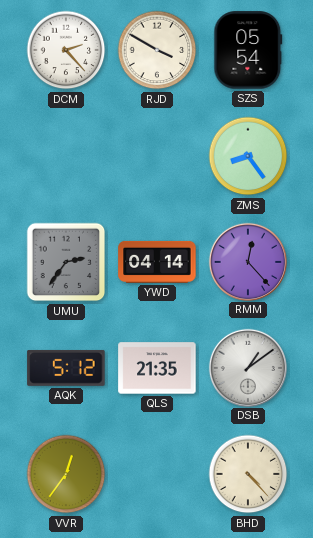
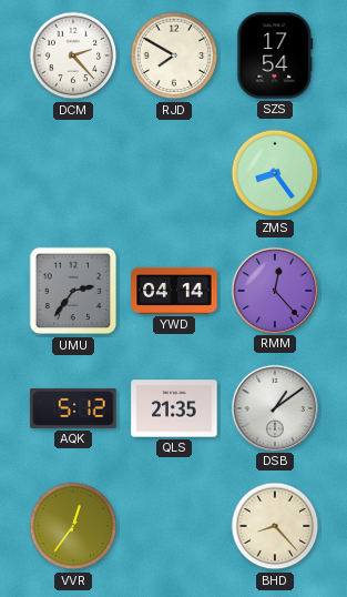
RJD: 3:50 -> 7:50 (174, 55)
SZS: 05:54 -> 17:54 (275, 55)
BHD: 4:23 -> 8:23 (275, 526)
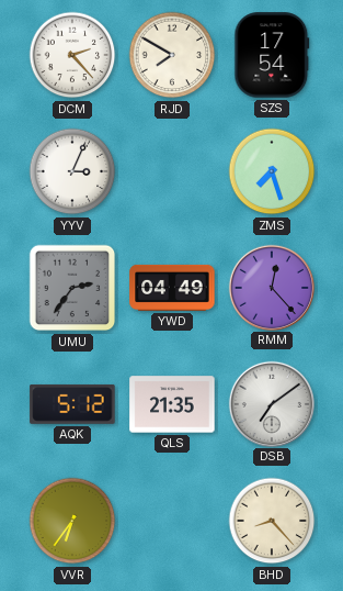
YYV: none -> 3:04 (72, 171)
ZMS: 8:24 -> 7:27 (272, 171)
YWD: 04:14 -> 04:49 (172, 288)
DSB: 1:09 -> 7:09 (271, 403)
VVR: 12:36 -> 6:36 (72, 521)
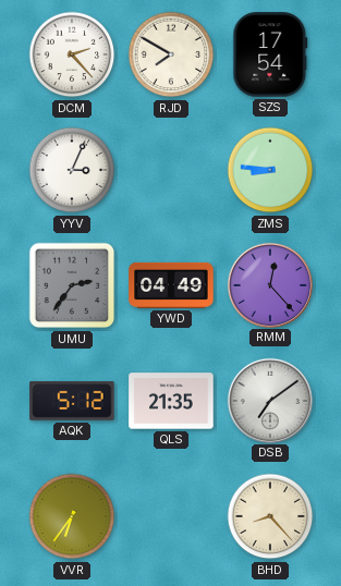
ZMS: 7:27 -> 8:46 (270, 170)
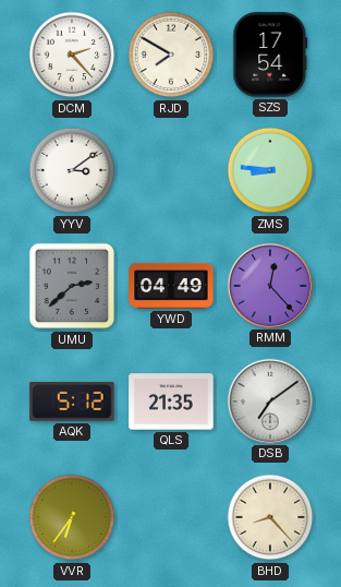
YYV: 3:04 -> 3:09 (72, 170)
UMU: 2:36 -> 2:38 (72, 286)
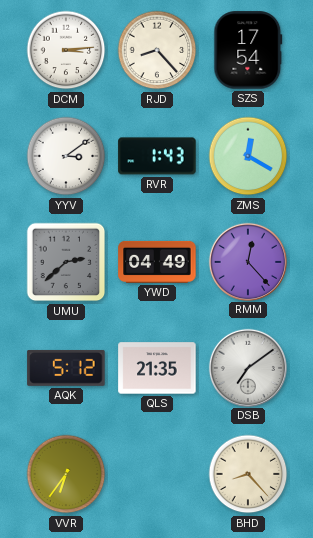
DCM: 2:23 -> 3:14 (66, 50)
RJD: 7:50 -> 8:23 (157, 50)
RVR: none -> 1:43 (157, 156)
ZMS: 8:46 -> 12:20 (248, 156)
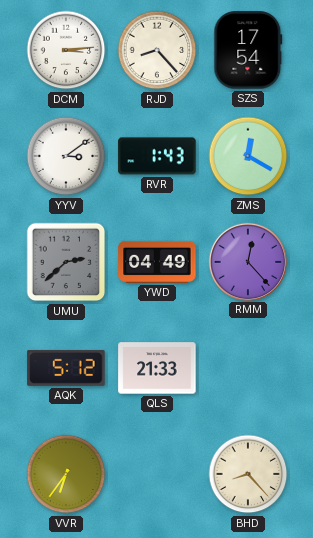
QLS: 21:35 -> 21:33 (157, 368)
DSB: 7:09 -> none (247, 367)
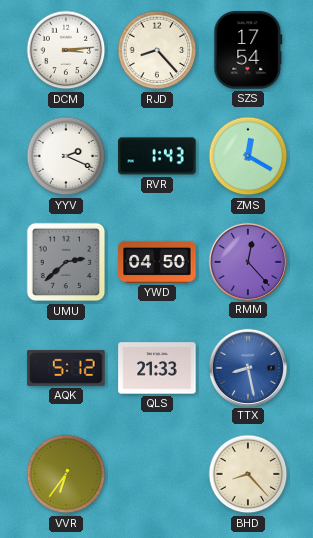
YYV: 3:09 -> 2:19 (66, 156)
YWD: 04:49 -> 04:50 (157, 262)
TTX: none -> 8:28 (247, 367)
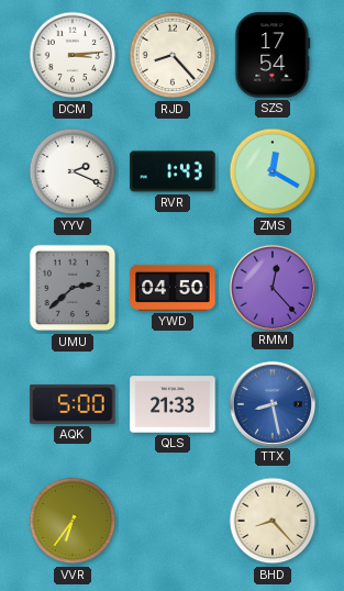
AQK: 5:12 -> 5:00 (73, 404)
